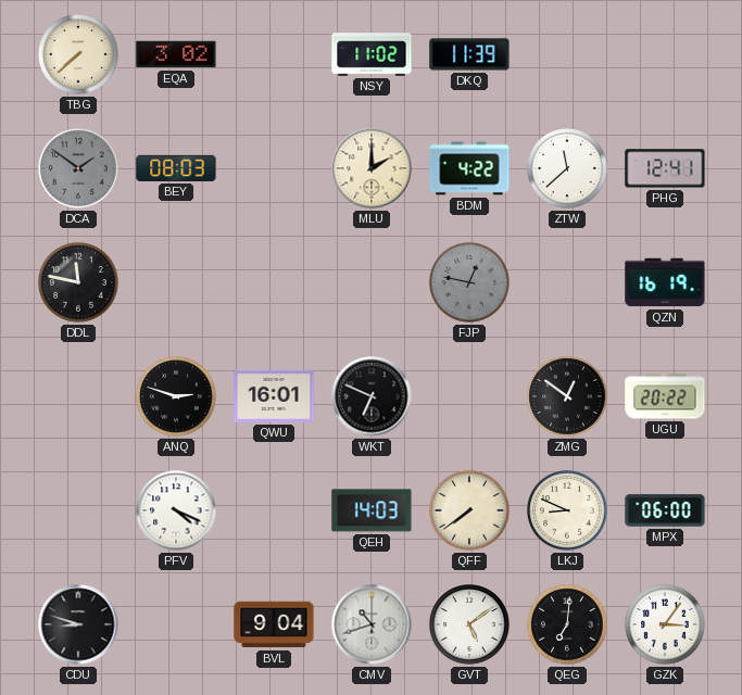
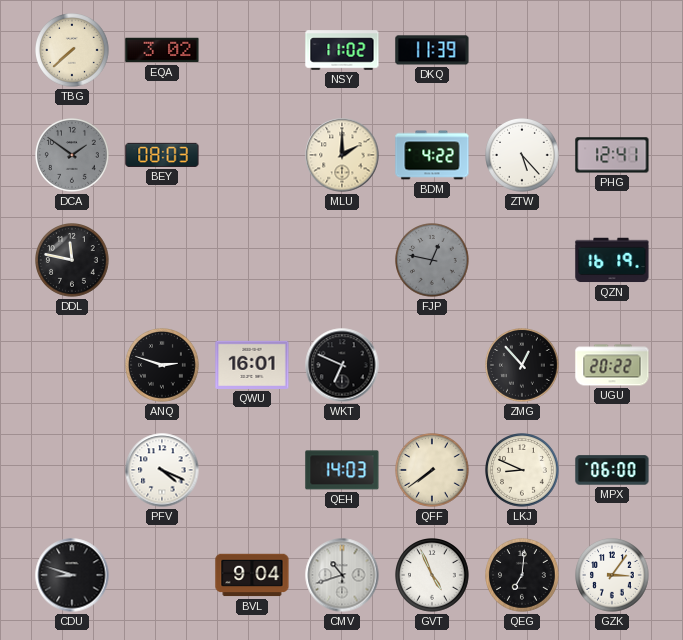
ZTW: 11:38 -> 5:23 (523, 156)
ZMG: 12:51 -> 12:53 (523, 366)
GVT: 5:09 -> 4:56 (433, 576)
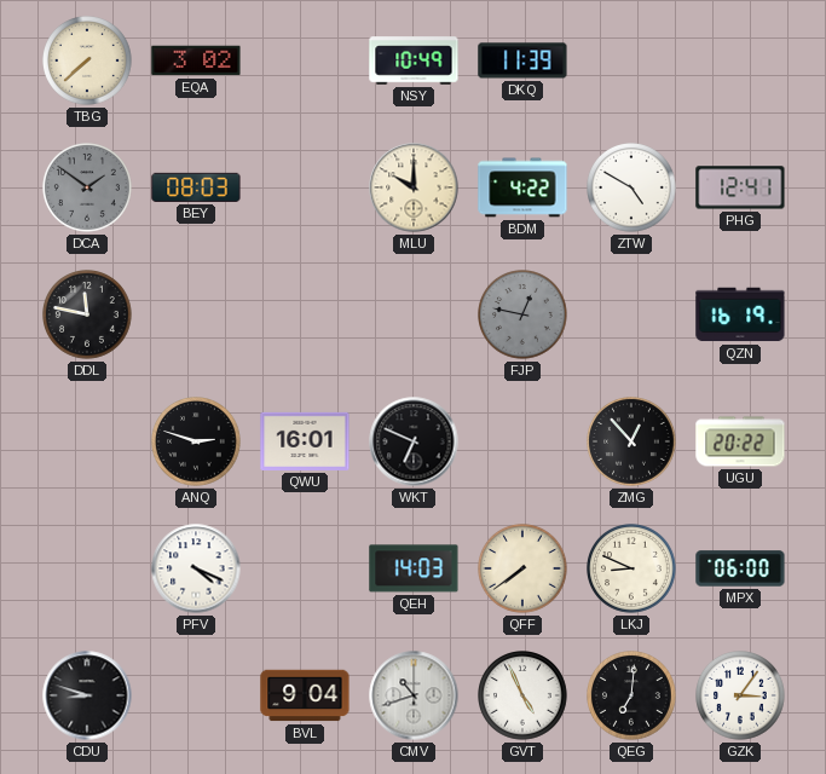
NSY: 11:02 -> 10:49 (414, 60)
MLU: 2:00 -> 10:00 (414, 187)
ZTW: 5:23 -> 4:50 (633, 189)
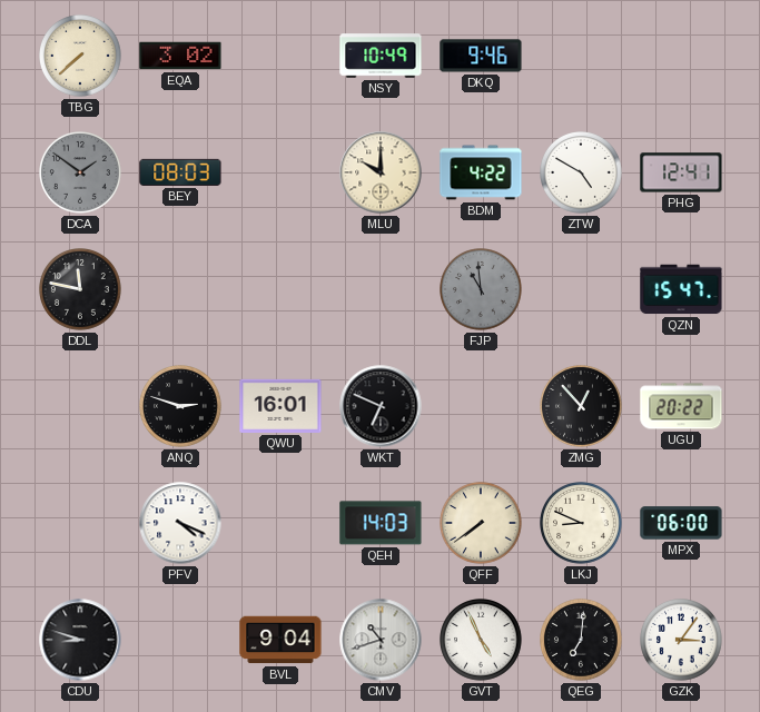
DKQ: 11:39 -> 9:46 (481, 56)
FJP: 12:47 -> 10:59 (482, 290)
QZN: 16:19 -> 15:47 (681, 289)
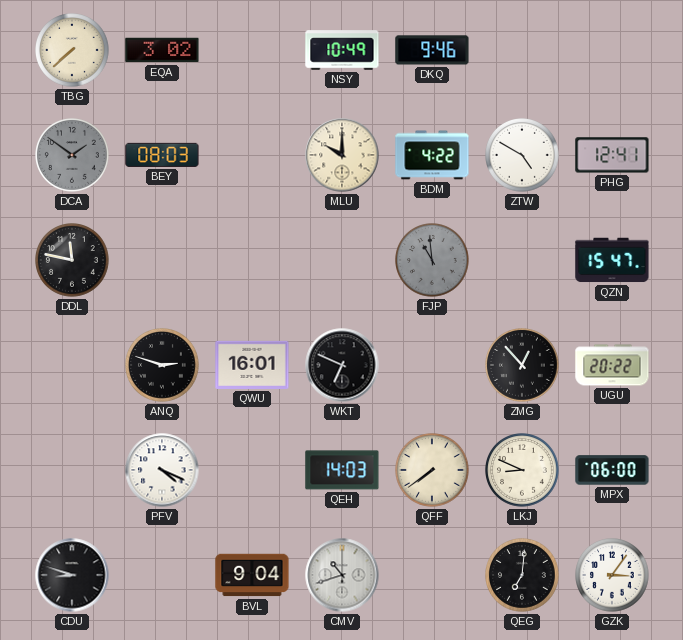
GVT: 4:56 -> none (482, 641)
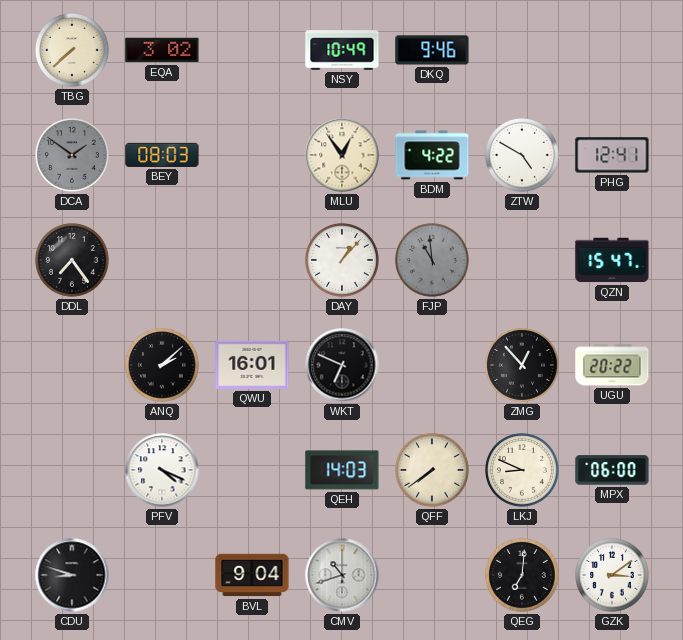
MLU: 10:00 -> 12:54 (342, 155)
DDL: 11:47 -> 7:24 (73, 261)
DAY: none -> 1:07 (343, 261)
ANQ: 2:48 -> 2:08 (163, 366)
GZK: 3:06 -> 3:09 (613, 576)
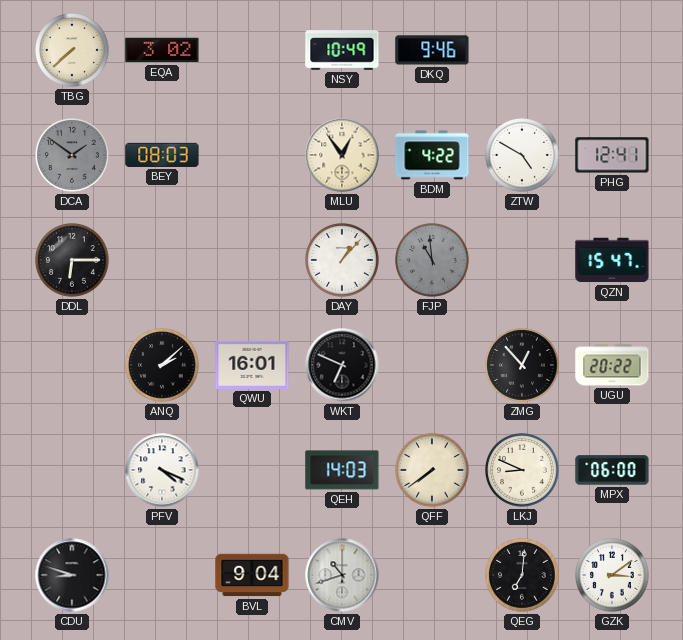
DDL: 7:24 -> 6:15 (73, 261)
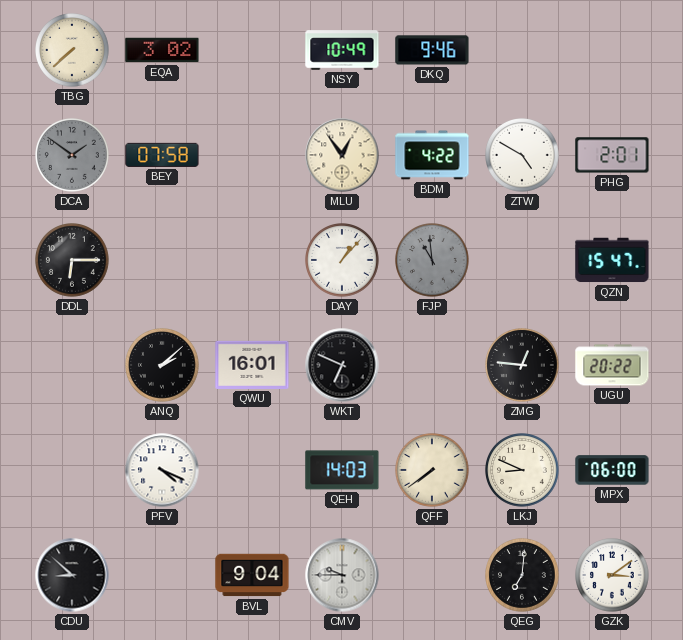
BEY: 08:03 -> 07:58 (162, 155)
PHG: 12:41 -> 2:01 (612, 155)
ZMG: 12:53 -> 12:46 (523, 366)
CDU: 8:48 -> 8:52 (72, 575)
CMV: 10:42 -> 9:45 (342, 575)
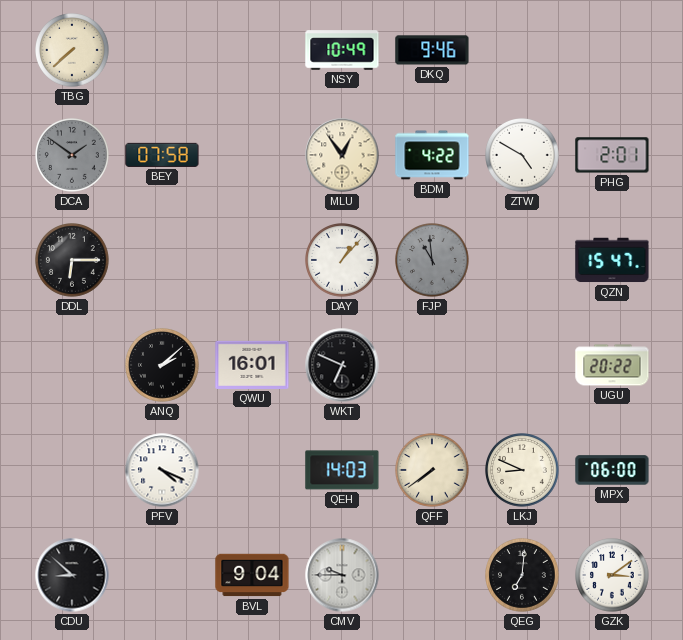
EQA: 3:02 -> none (162, 50)
ZMG: 12:46 -> none (523, 366)
